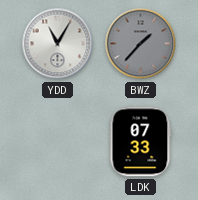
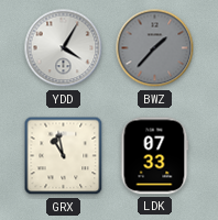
YDD: 11:05 -> 4:05 (64, 48)
GRX: none -> 10:58 (64, 156)
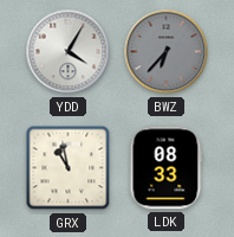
BWZ: 1:37 -> 6:37 (167, 52)
LDK: 07:33 -> 08:33 (167, 168)
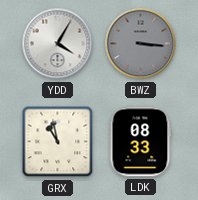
BWZ: 6:37 -> 3:16 (141, 44)
